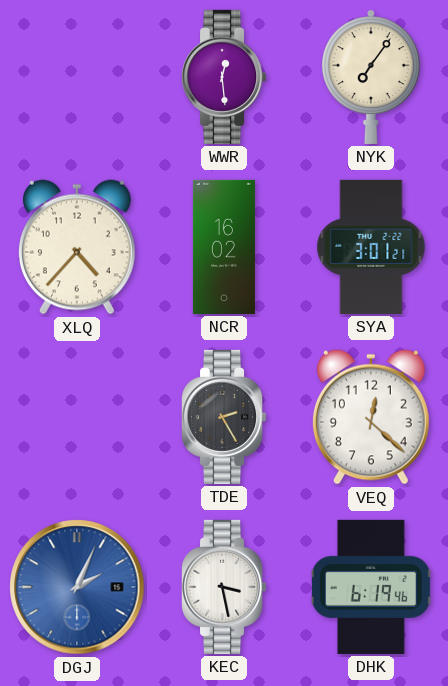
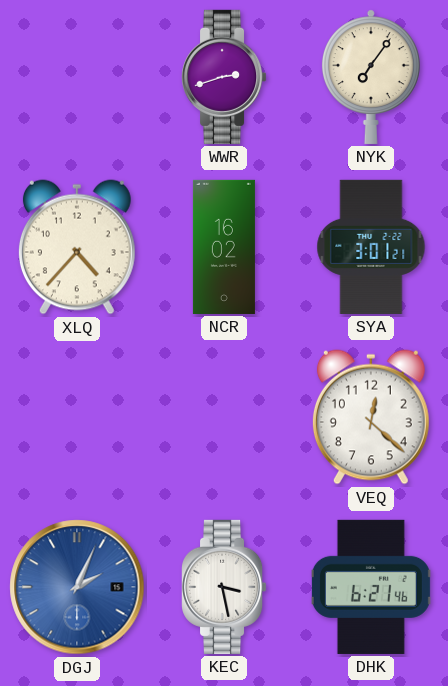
WWR: 12:29 -> 2:42 (225, 77)
TDE: 2:25 -> none (225, 417)
DHK: 6:19 -> 6:21 (371, 587)
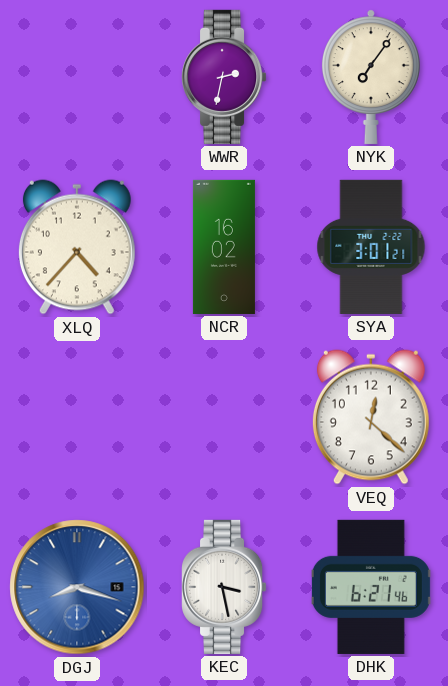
WWR: 2:42 -> 2:32 (225, 77)
DGJ: 2:04 -> 8:18 (77, 587)
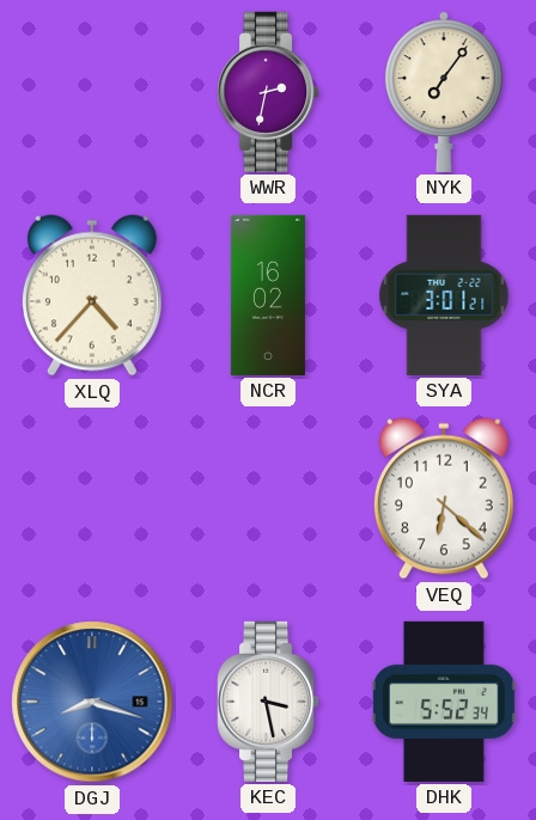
VEQ: 12:22 -> 6:22 (444, 498)
DHK: 6:21 -> 5:52 (444, 702)
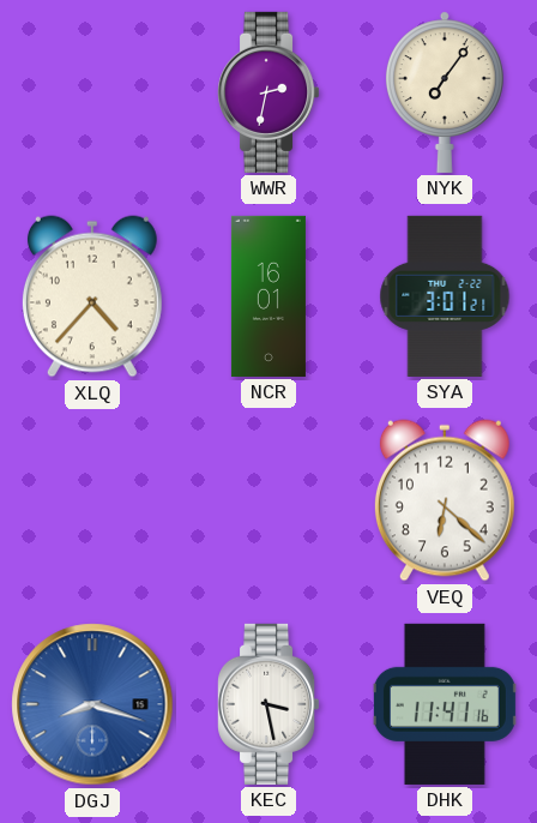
NCR: 16:02 -> 16:01 (268, 296)
DHK: 5:52 -> 11:41 (445, 704)
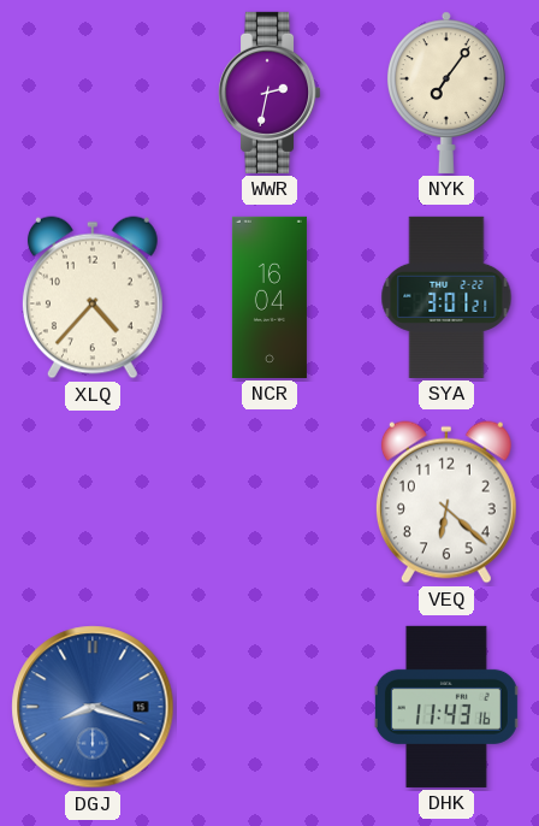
NCR: 16:01 -> 16:04 (269, 297)
KEC: 3:28 -> none (270, 704)
DHK: 11:41 -> 11:43 (446, 707)
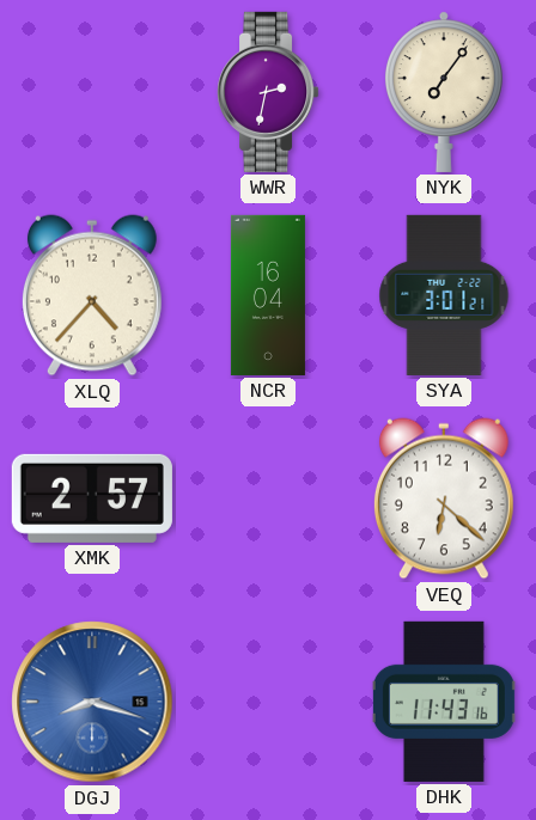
XMK: none -> 2:57 (92, 498)
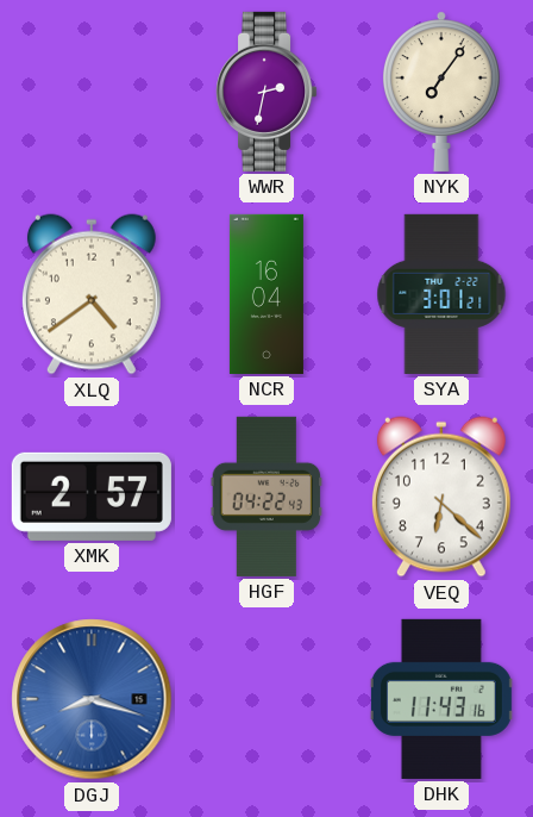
XLQ: 4:37 -> 4:39 (92, 294)
HGF: none -> 04:22 (266, 497)
